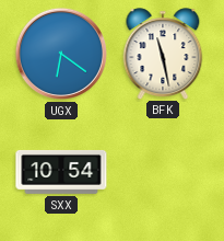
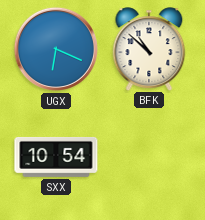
UGX: 6:21 -> 6:19 (56, 49)
BFK: 11:28 -> 10:52 (149, 49)
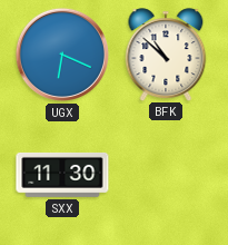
SXX: 10:54 -> 11:30 (62, 175)
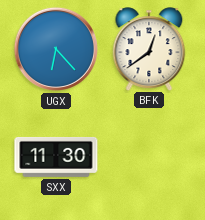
UGX: 6:19 -> 6:23 (56, 49)
BFK: 10:52 -> 12:39 (149, 49)
